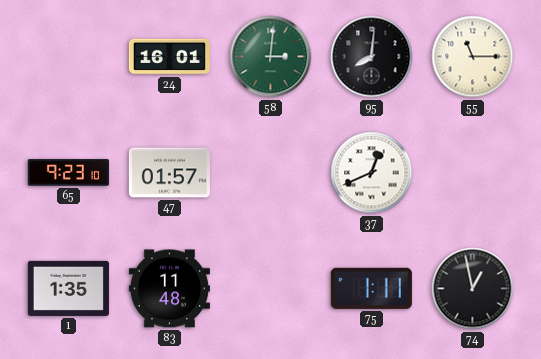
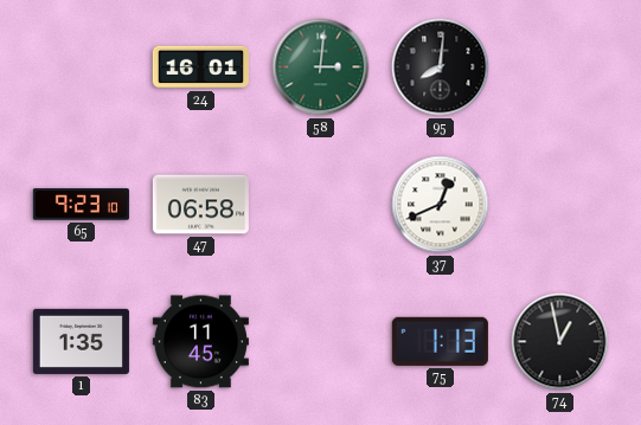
55: 11:15 -> none (473, 57)
47: 01:57 -> 06:58 (200, 205)
83: 11:48 -> 11:45 (200, 342)
75: 1:11 -> 1:13 (440, 341)
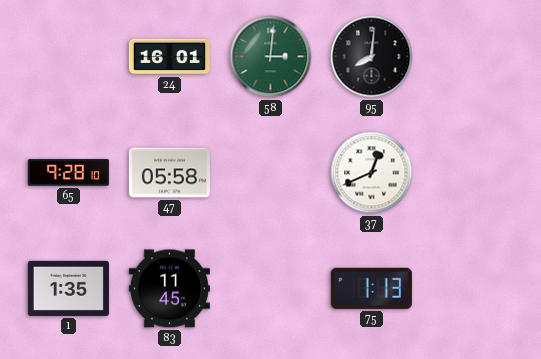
65: 9:23 -> 9:28 (68, 173)
47: 06:58 -> 05:58 (169, 173)
74: 12:58 -> none (560, 342)
